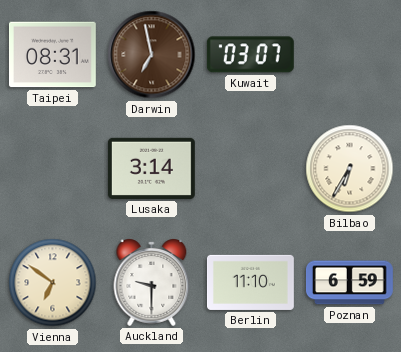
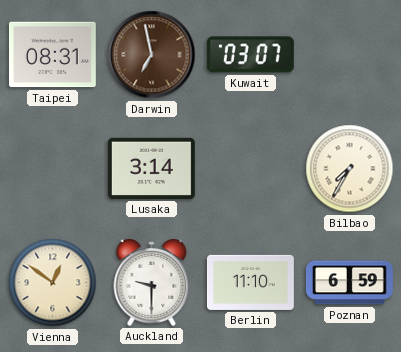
Bilbao: 6:35 -> 7:35 (350, 169)
Vienna: 6:51 -> 12:51 (53, 283)
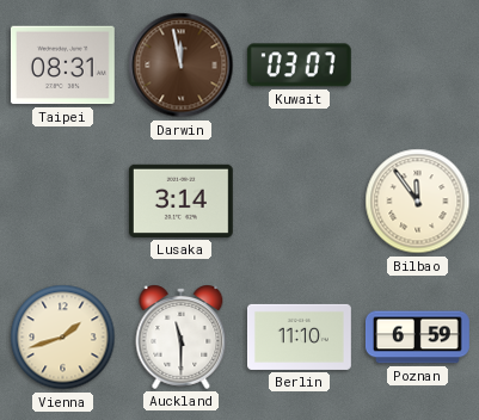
Darwin: 6:58 -> 11:58 (182, 66)
Bilbao: 7:35 -> 11:54 (418, 202)
Vienna: 12:51 -> 1:42 (63, 338)
Auckland: 9:30 -> 11:30 (182, 336)
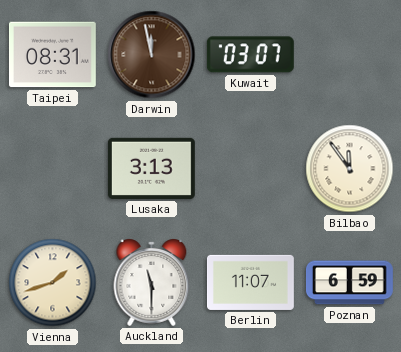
Lusaka: 3:14 -> 3:13 (151, 168)
Berlin: 11:10 -> 11:07 (250, 282)
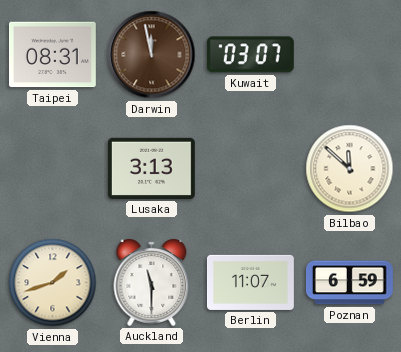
Bilbao: 11:54 -> 11:52 (350, 169)
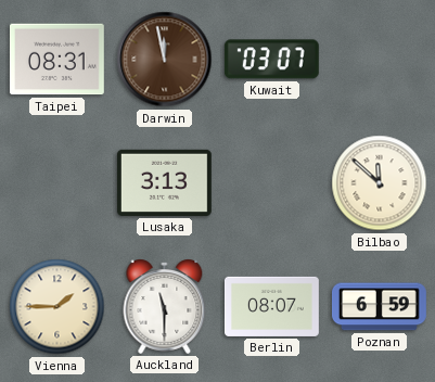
Vienna: 1:42 -> 1:45 (57, 307)
Berlin: 11:07 -> 08:07 (271, 306)
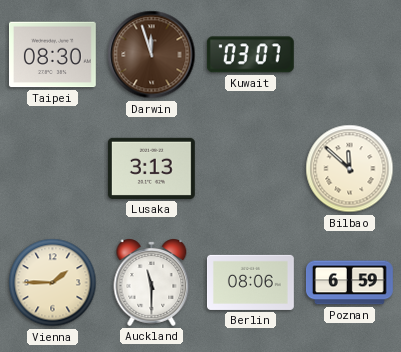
Taipei: 08:31 -> 08:30 (52, 55)
Darwin: 11:58 -> 11:57 (152, 55)
Berlin: 08:07 -> 08:06 (250, 282)
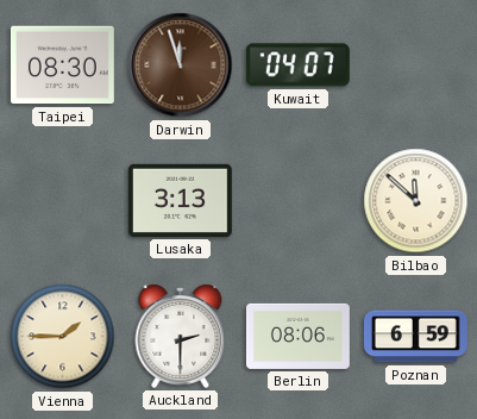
Kuwait: 03:07 -> 04:07 (297, 65)
Auckland: 11:30 -> 2:30 (181, 336)
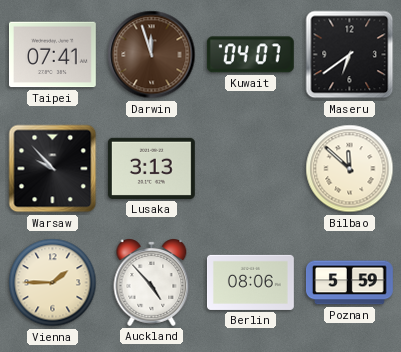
Taipei: 08:30 -> 07:41 (52, 55)
Maseru: none -> 6:39 (350, 55)
Warsaw: none -> 9:53 (53, 169)
Auckland: 2:30 -> 4:53 (152, 282)
Poznan: 6:59 -> 5:59 (349, 283)
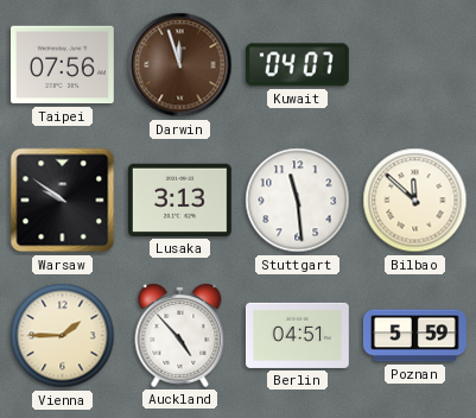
Taipei: 07:41 -> 07:56 (62, 65)
Maseru: 6:39 -> none (350, 55)
Warsaw: 9:53 -> 9:51 (63, 201)
Stuttgart: none -> 11:29 (298, 201)
Berlin: 08:06 -> 04:51 (297, 335)
